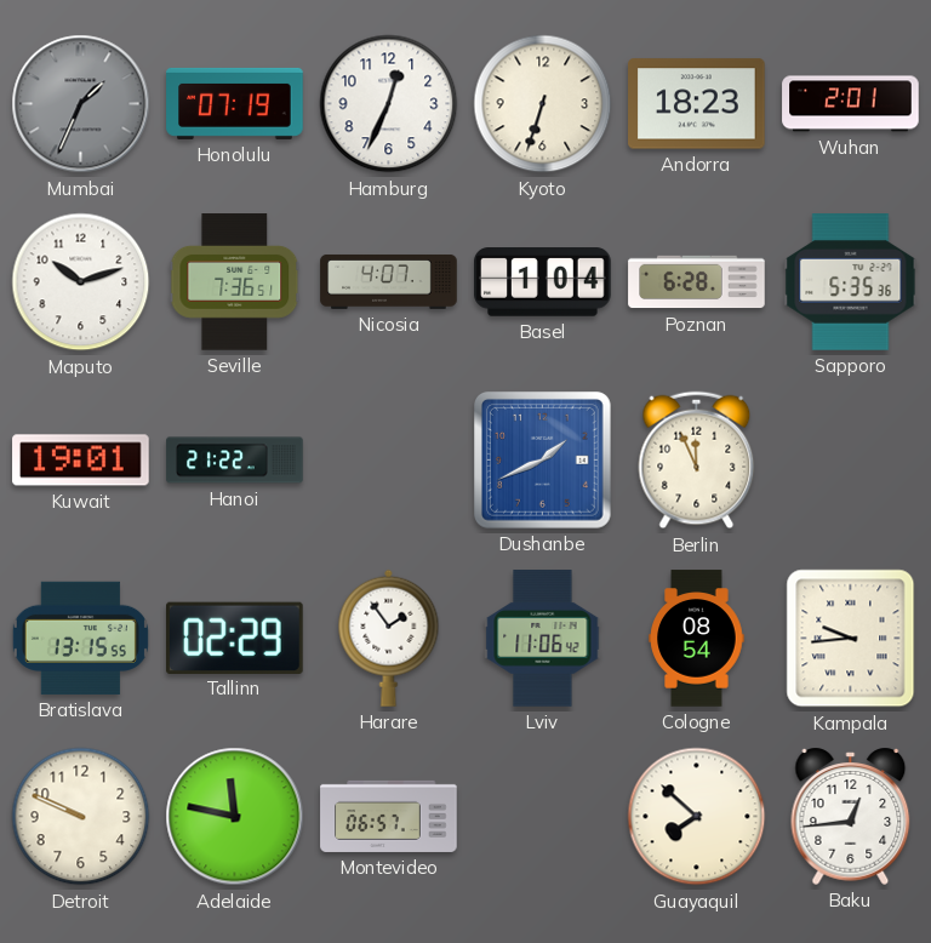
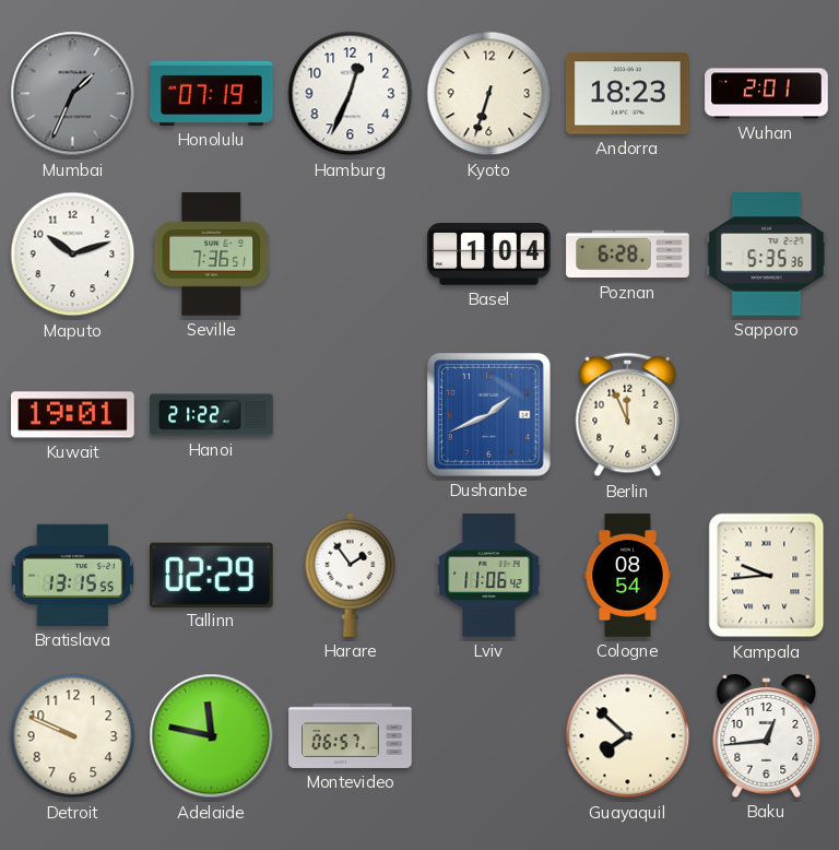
Nicosia: 4:07 -> none (389, 281)
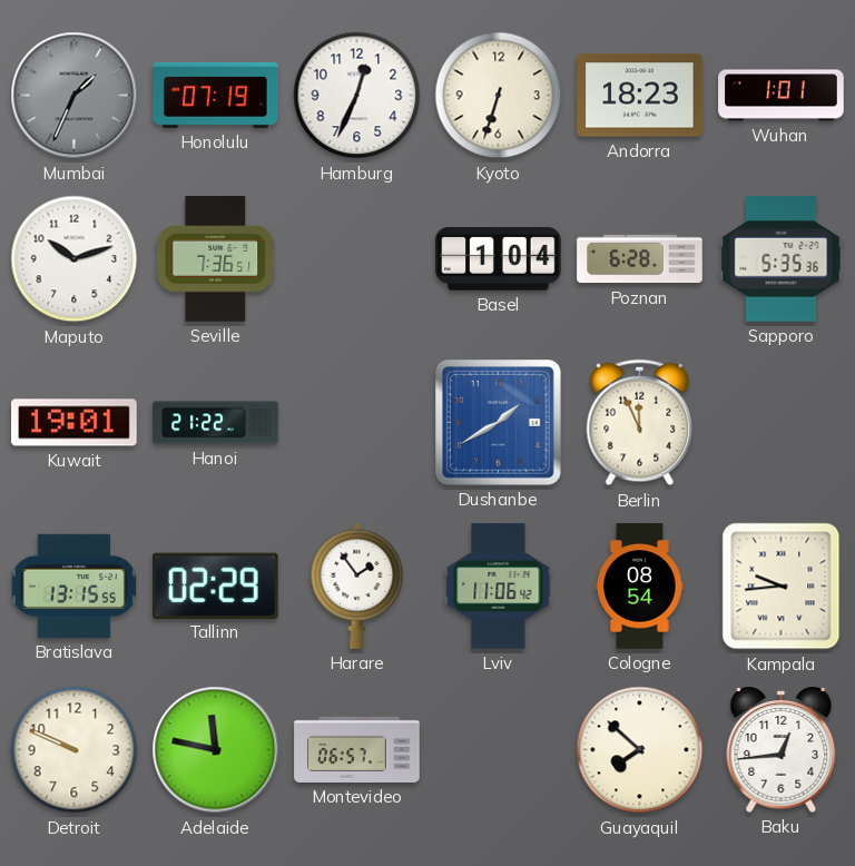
Wuhan: 2:01 -> 1:01 (782, 96)
Dushanbe: 1:41 -> 1:40 (499, 423)
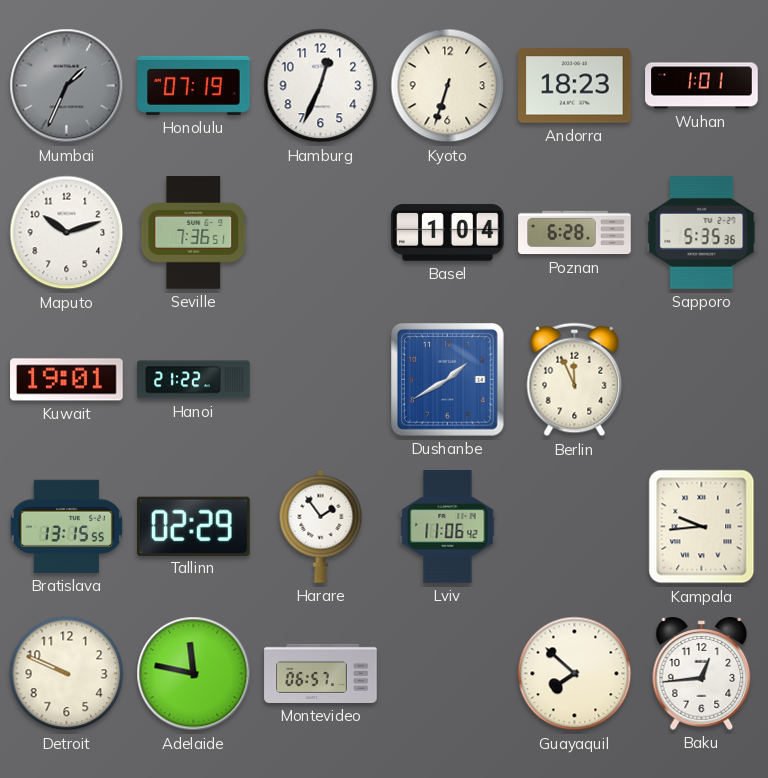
Cologne: 08:54 -> none (640, 587)
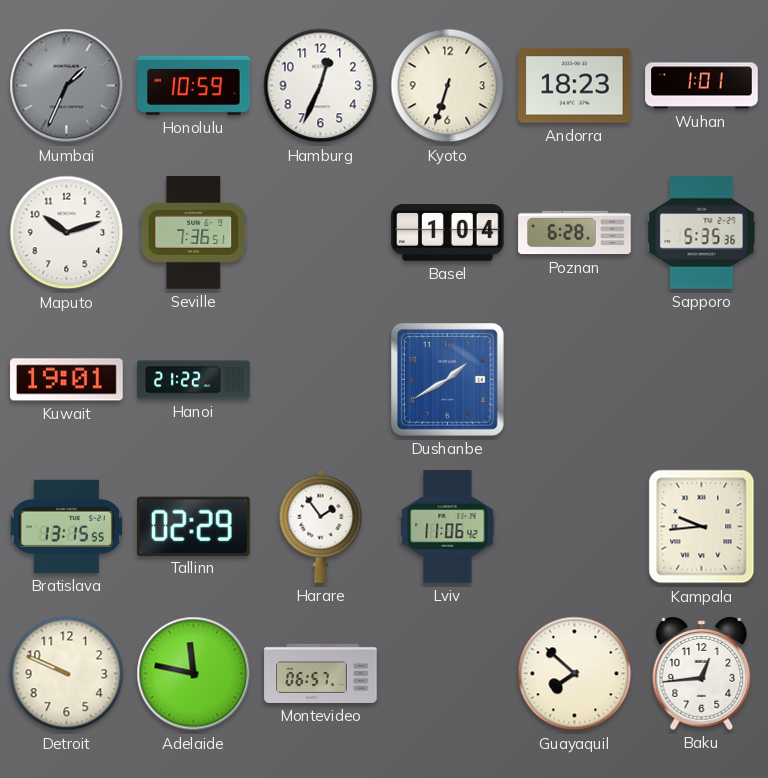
Honolulu: 07:19 -> 10:59 (194, 85)
Berlin: 11:56 -> none (575, 380)
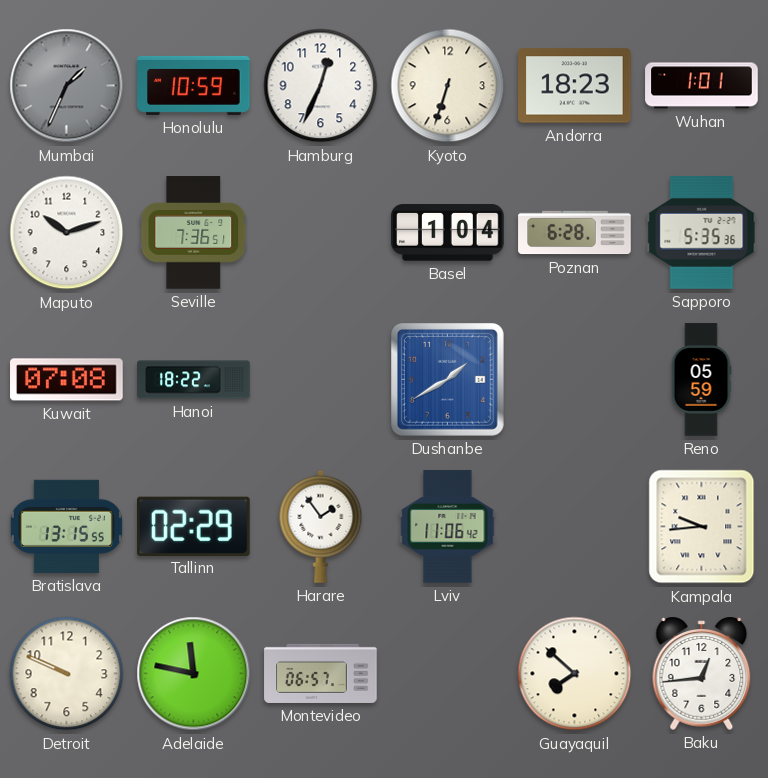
Kuwait: 19:01 -> 07:08 (67, 380)
Hanoi: 21:22 -> 18:22 (194, 380)
Reno: none -> 05:59 (701, 380)
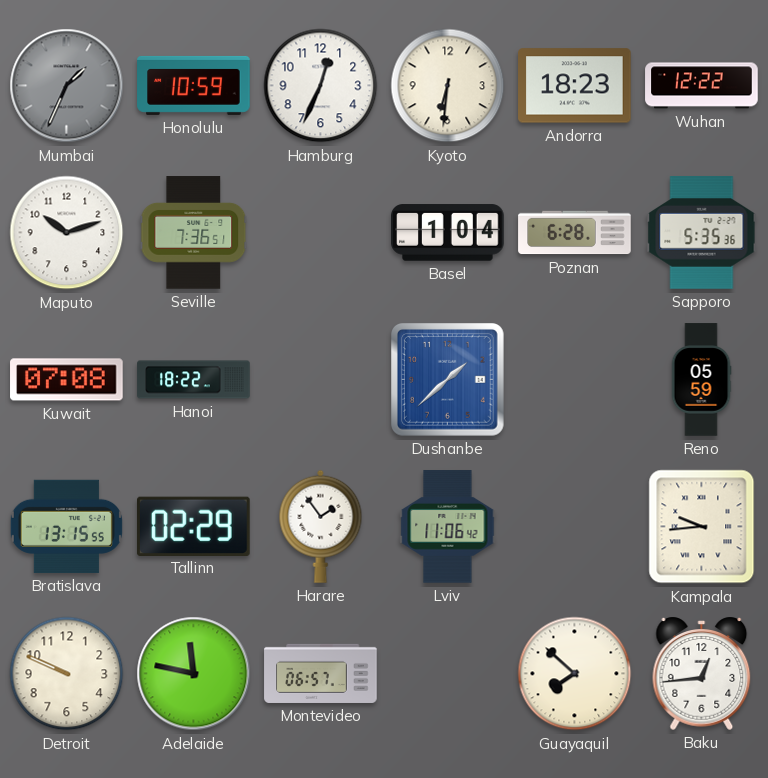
Kyoto: 6:33 -> 6:31 (448, 86)
Wuhan: 1:01 -> 12:22 (702, 86)
Dushanbe: 1:40 -> 1:38 (448, 380)
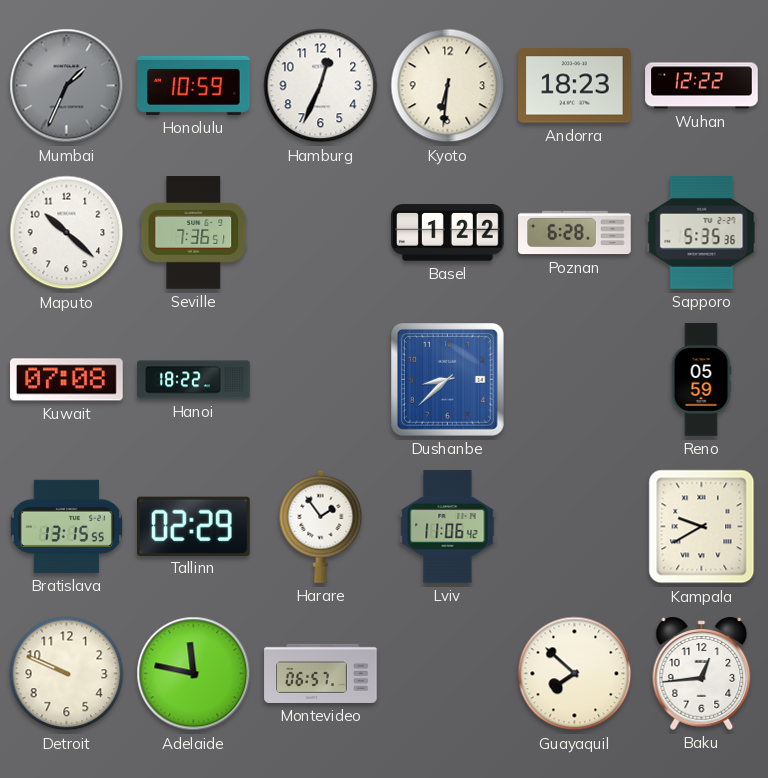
Maputo: 10:12 -> 10:22 (67, 233)
Basel: 1:04 -> 1:22 (448, 233)
Dushanbe: 1:38 -> 8:38 (448, 380)
Kampala: 9:44 -> 9:40 (702, 527)
